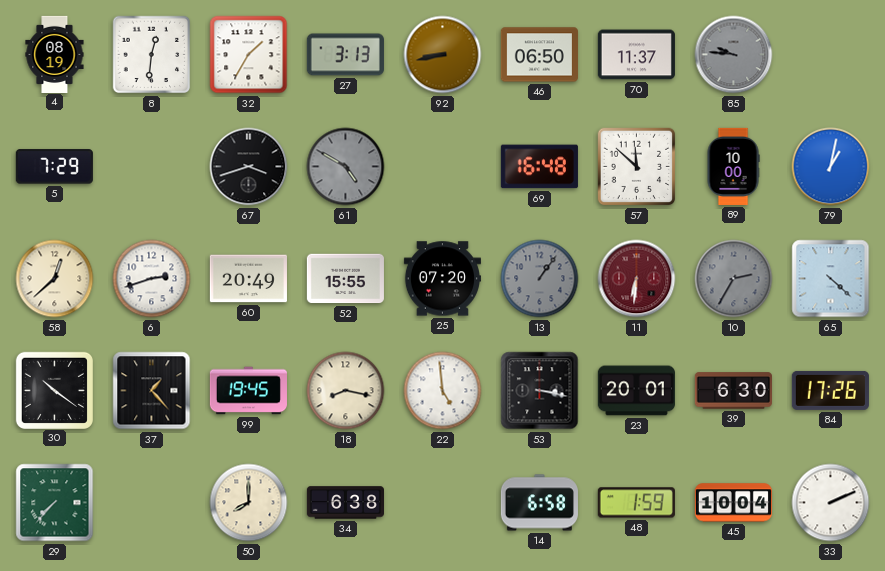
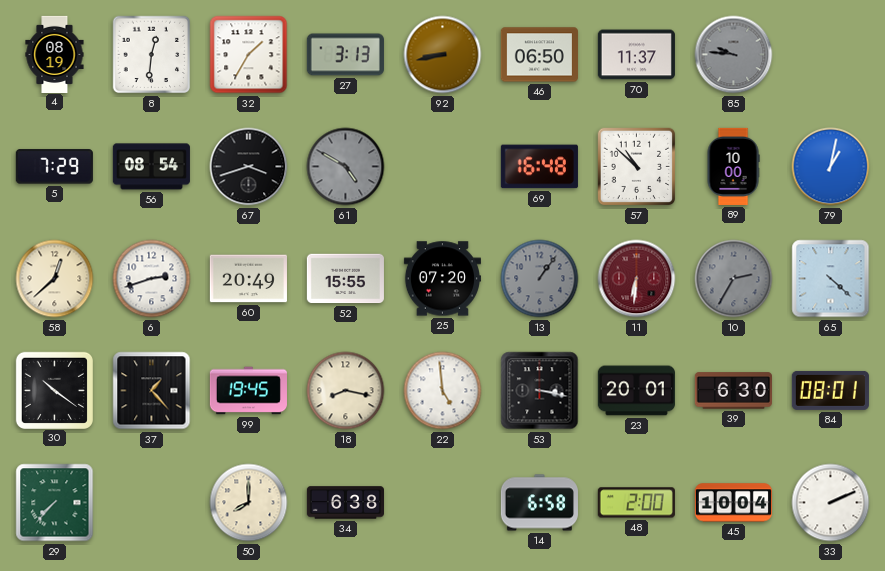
56: none -> 08:54 (151, 167)
57: 11:52 -> 10:52 (637, 167)
84: 17:26 -> 08:01 (830, 390)
48: 1:59 -> 2:00 (636, 503)
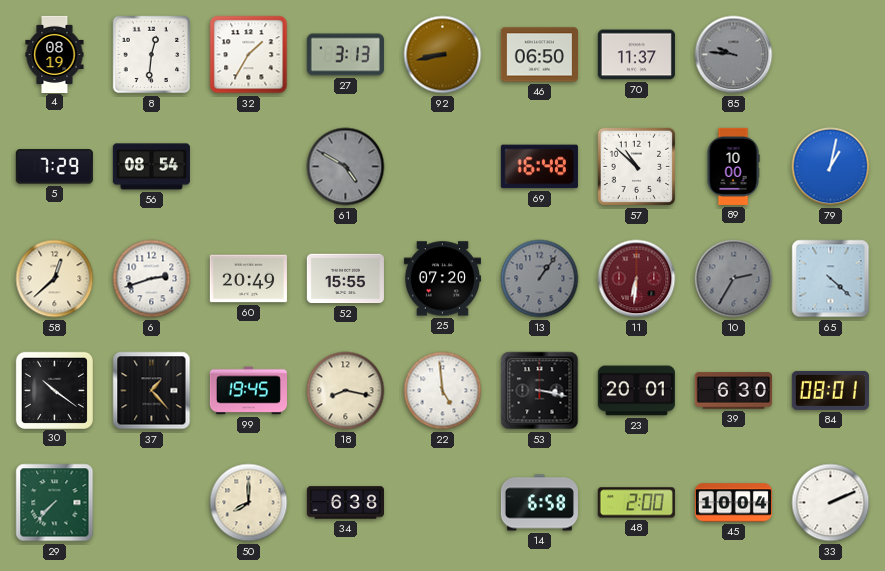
67: 3:42 -> none (249, 167)
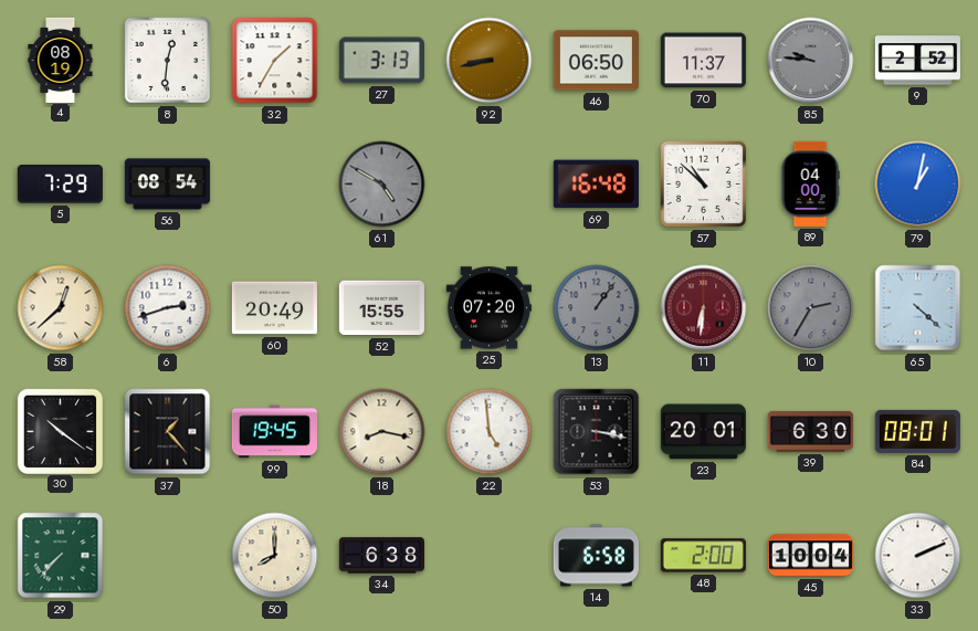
9: none -> 2:52 (917, 61)
89: 10:00 -> 04:00 (810, 183)
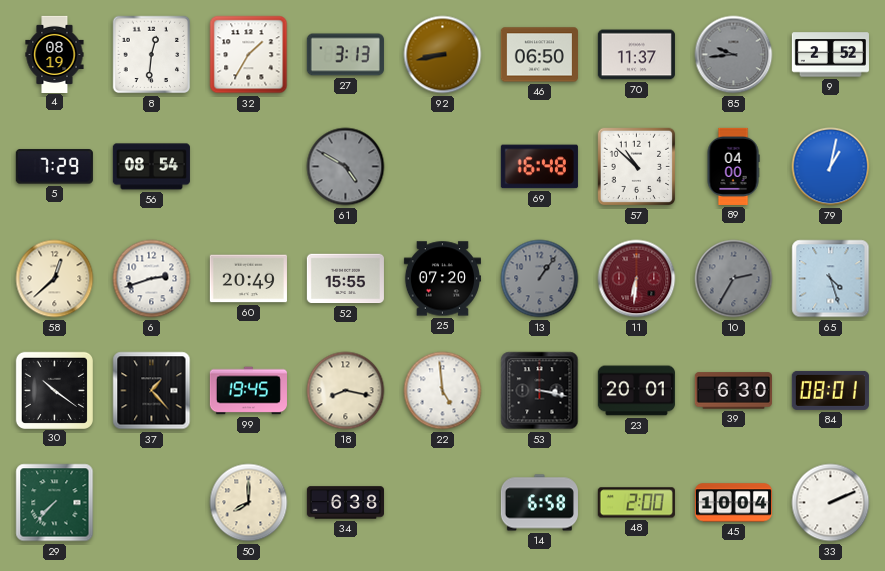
85: 9:46 -> 9:44 (734, 55)
65: 4:22 -> 4:27 (831, 279)
